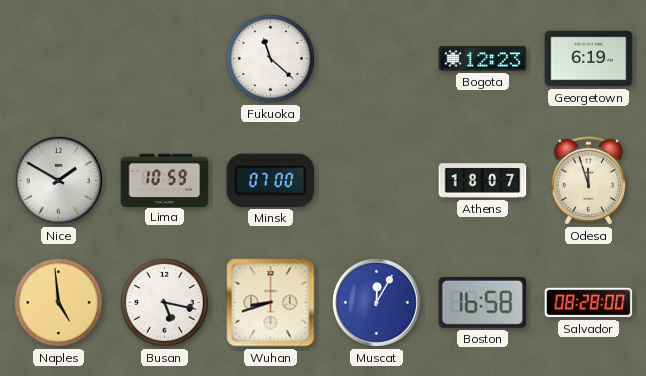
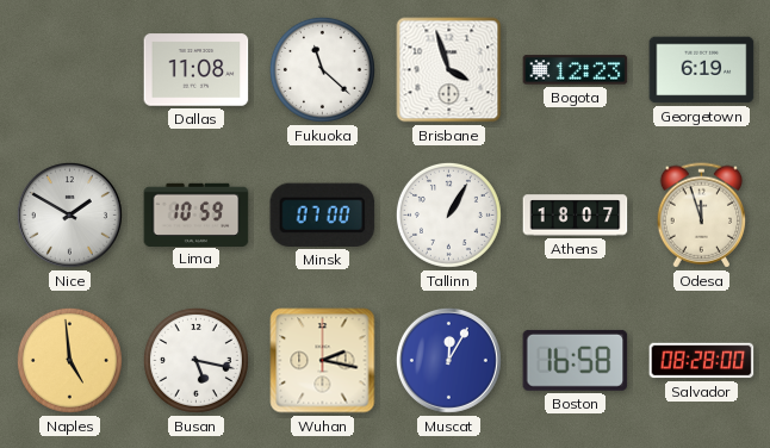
Dallas: none -> 11:08 (197, 70)
Brisbane: none -> 3:57 (449, 70)
Tallinn: none -> 1:05 (448, 214)
Wuhan: 8:42 -> 2:17 (323, 361)
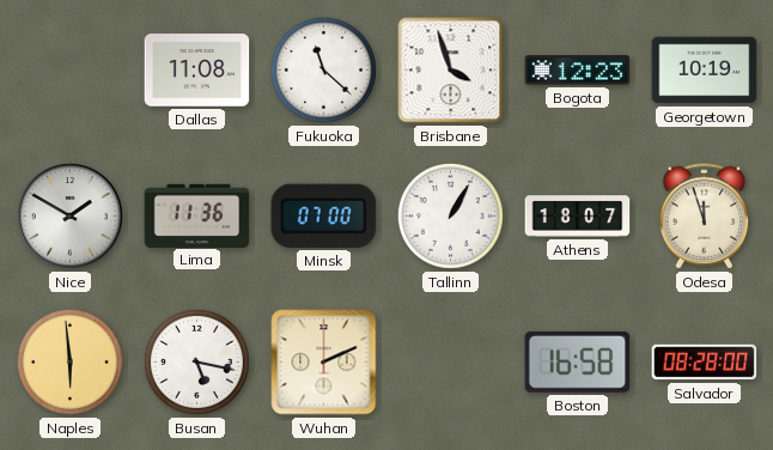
Georgetown: 6:19 -> 10:19 (705, 71)
Lima: 10:59 -> 11:36 (197, 215)
Naples: 4:59 -> 5:59 (69, 361)
Wuhan: 2:17 -> 2:11 (324, 363)
Muscat: 12:05 -> none (448, 360)
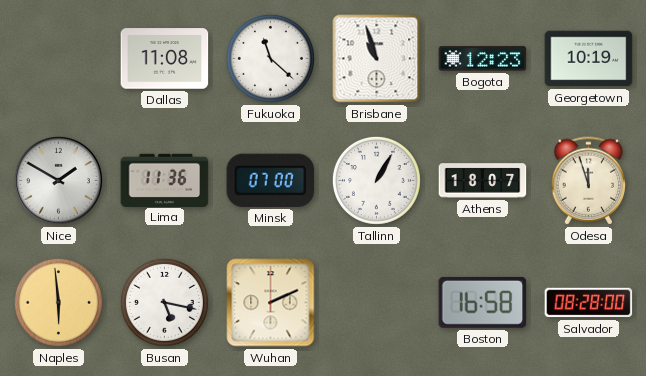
Brisbane: 3:57 -> 10:57 (377, 59)
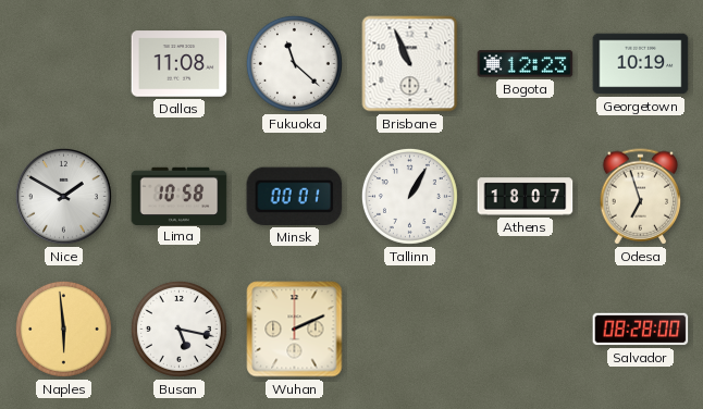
Brisbane: 10:57 -> 10:56 (410, 64)
Lima: 11:36 -> 10:58 (180, 196)
Minsk: 07:00 -> 00:01 (295, 196)
Odesa: 11:57 -> 6:57 (641, 197)
Boston: 16:58 -> none (483, 302)
